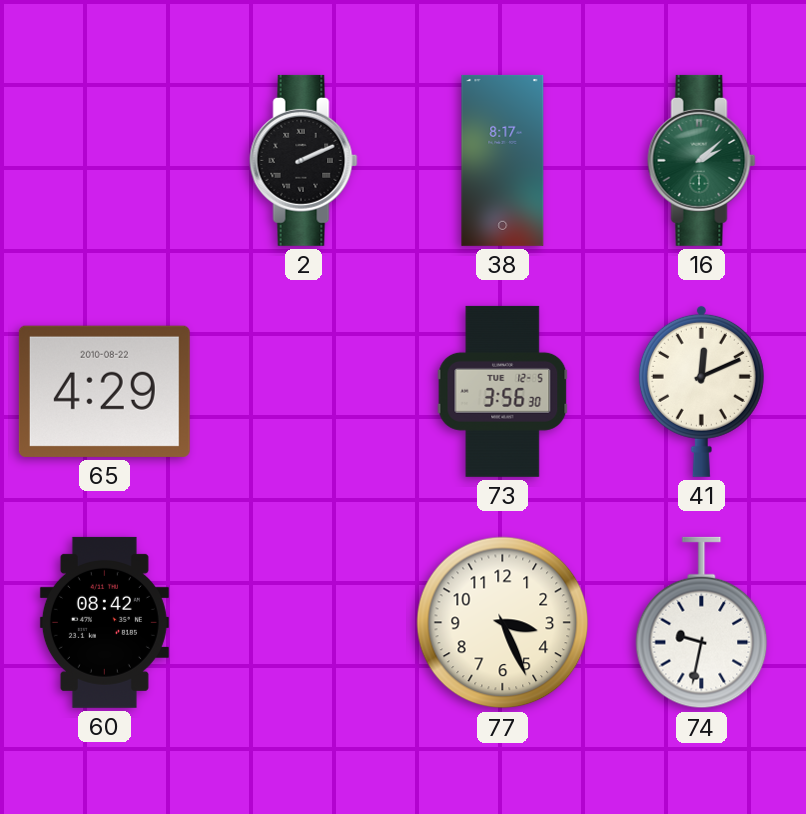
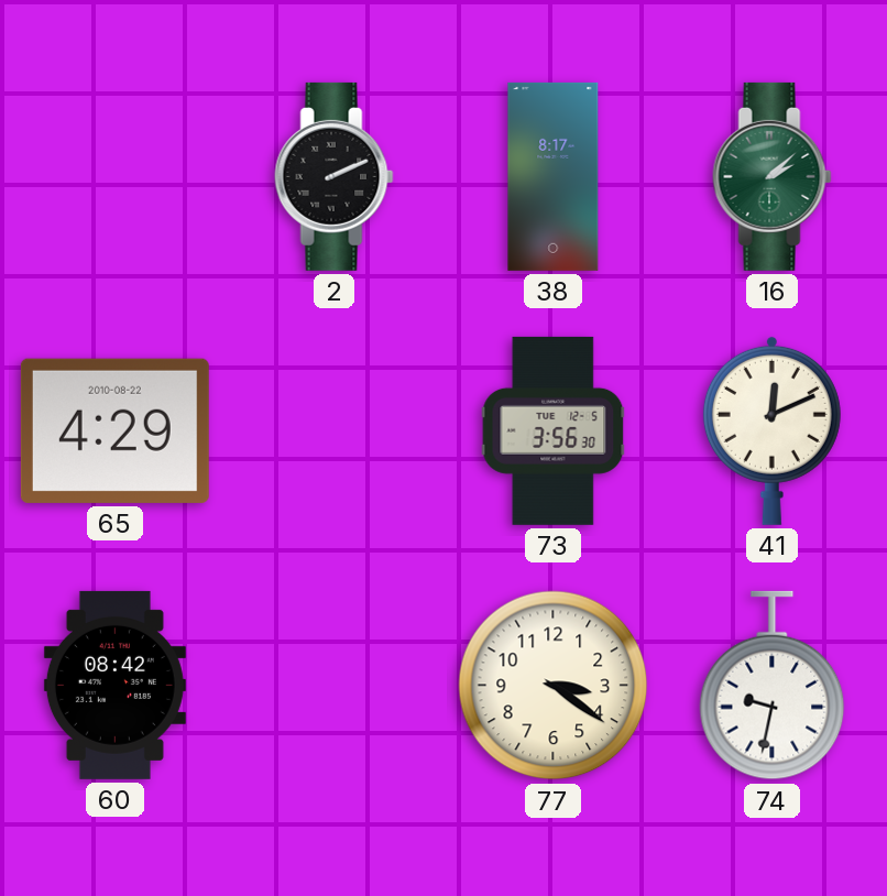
77: 3:26 -> 3:21 (554, 686)
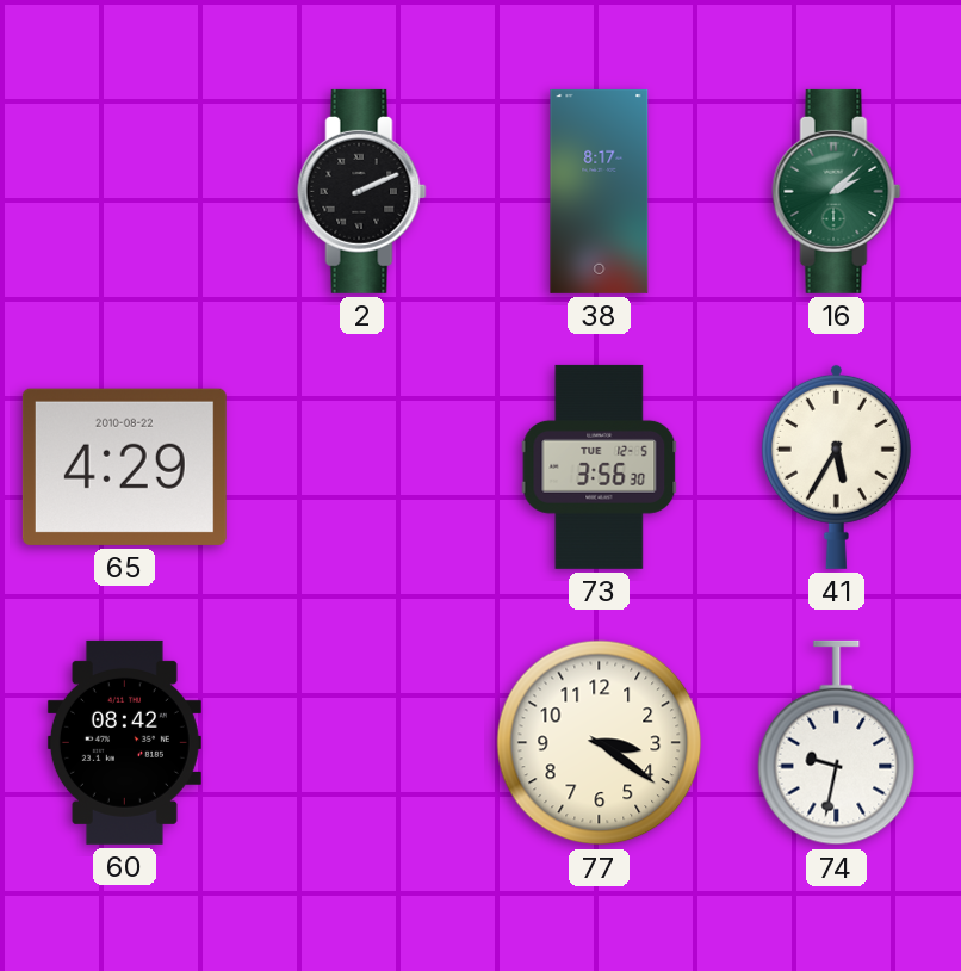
41: 12:11 -> 5:35 (836, 466)
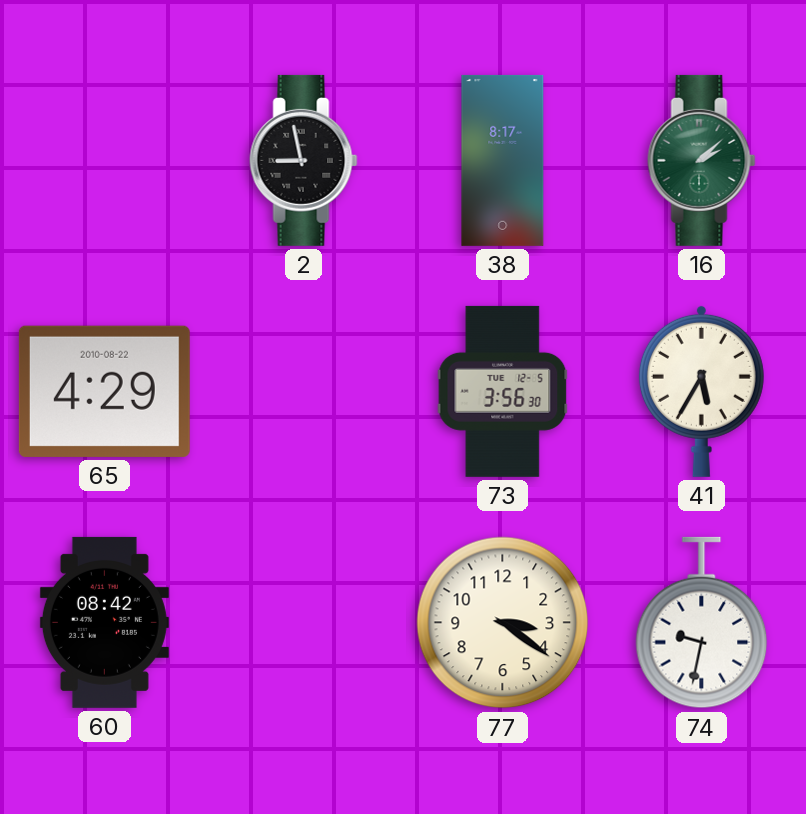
2: 2:11 -> 8:58 (304, 160)
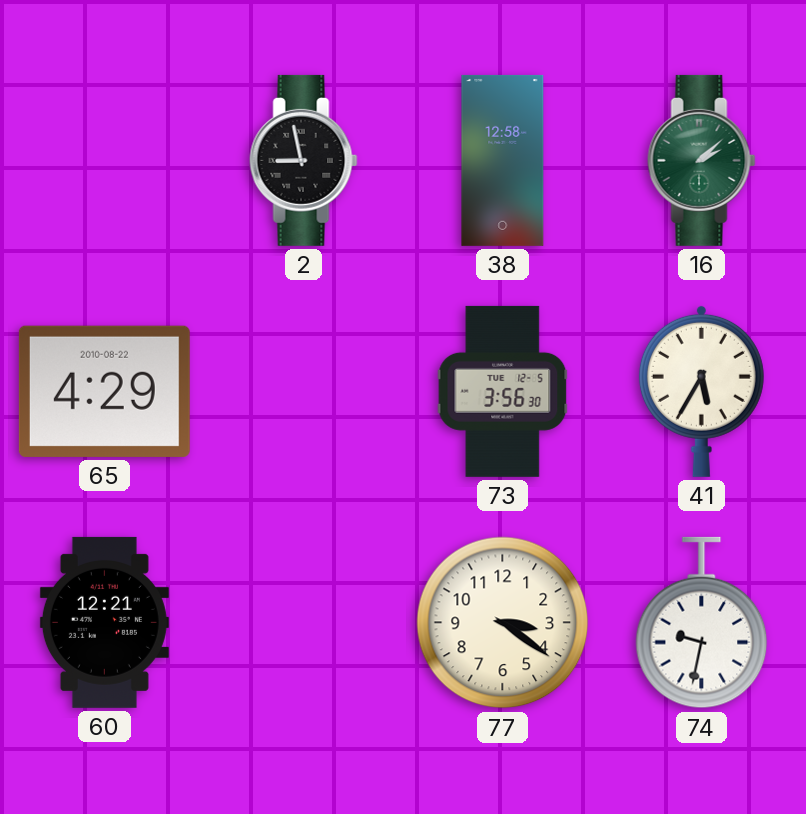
38: 8:17 -> 12:58 (503, 160)
60: 08:42 -> 12:21 (104, 622)
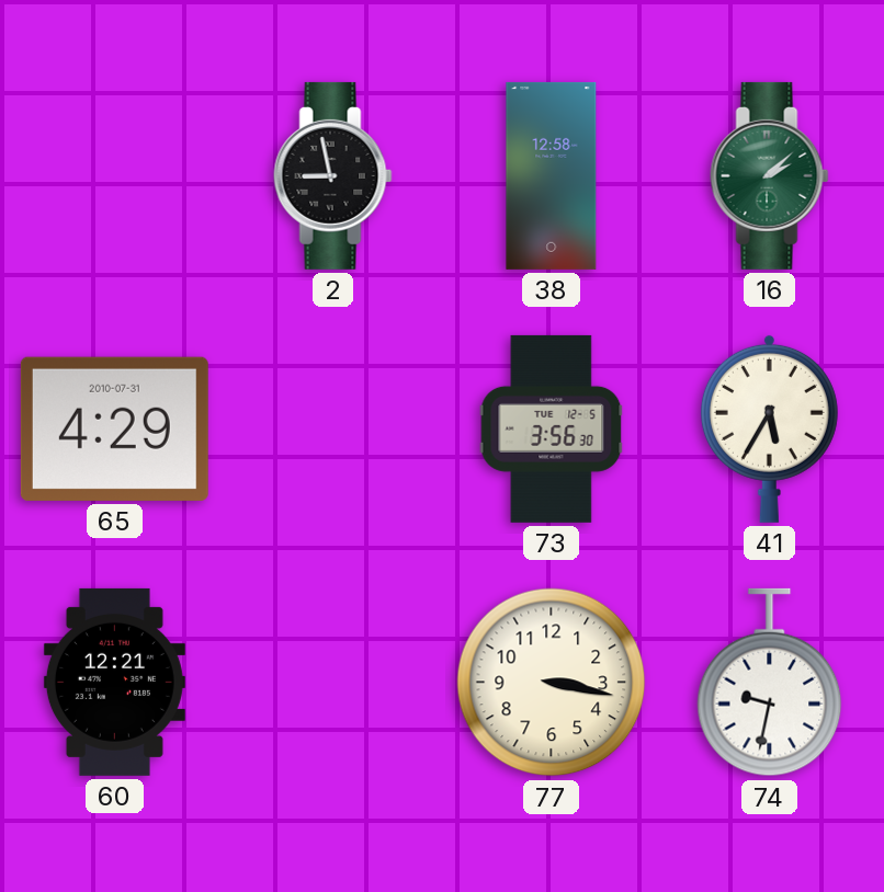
65 date: 2010-08-22 -> 2010-07-31 (114, 428)
77: 3:21 -> 3:17 (552, 683)
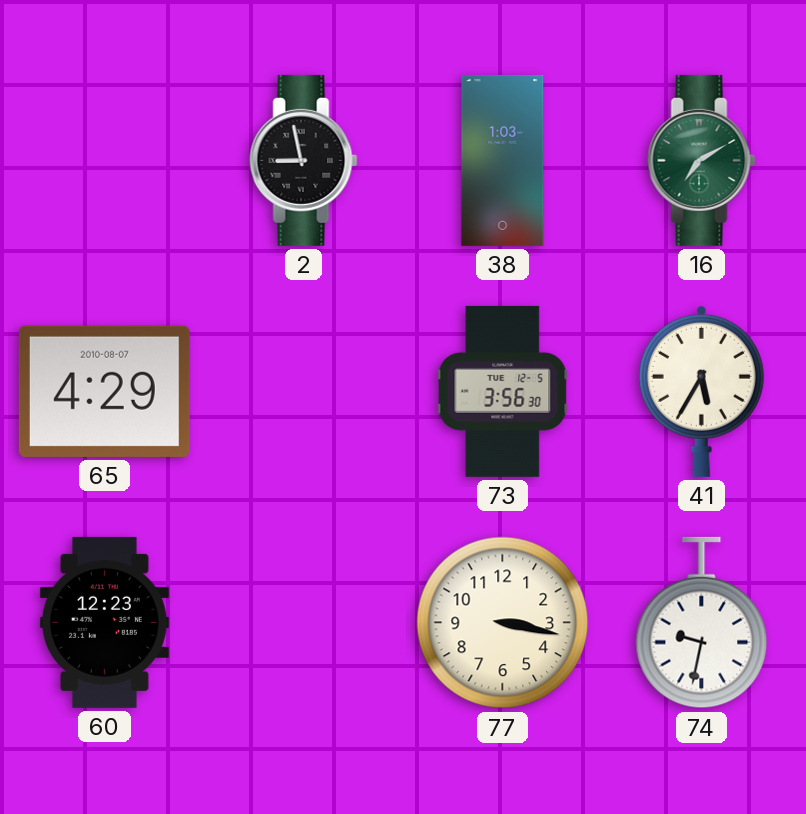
38: 12:58 -> 1:03 (503, 160)
16: 2:08 -> 7:10 (702, 160)
65 date: 2010-07-31 -> 2010-08-07 (104, 391)
60: 12:21 -> 12:23 (104, 622)
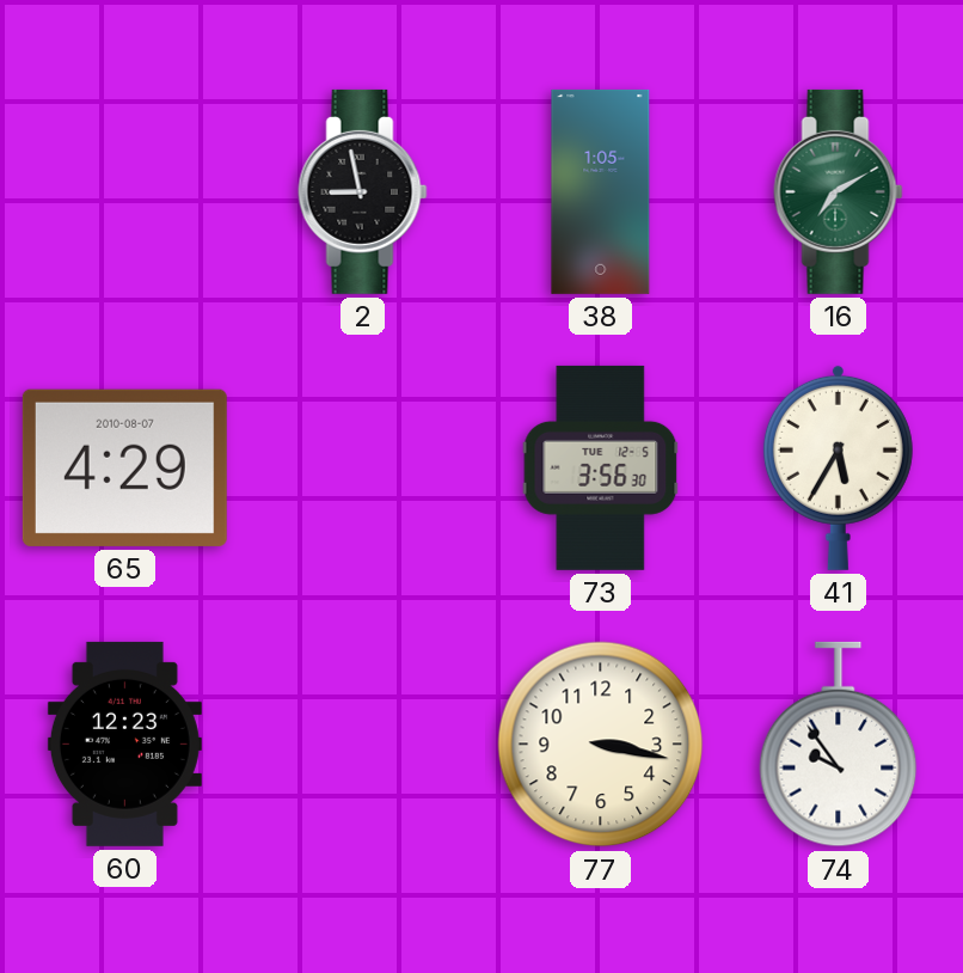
38: 1:03 -> 1:05 (601, 191)
74: 9:32 -> 9:54 (839, 745)
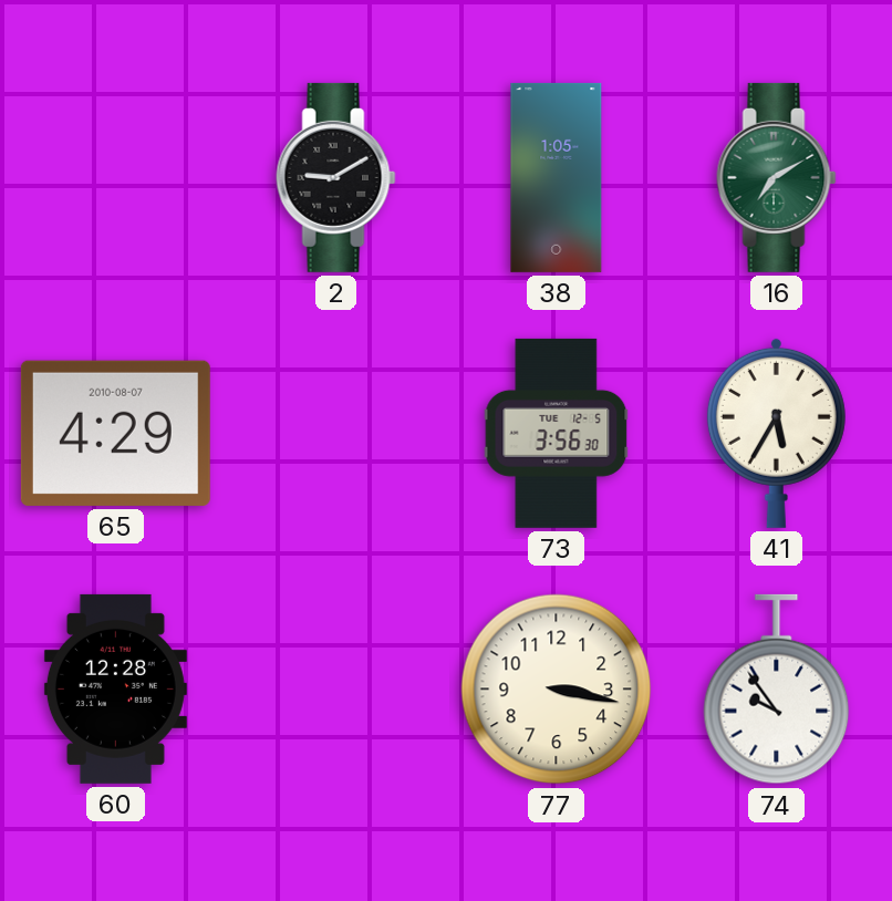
2: 8:58 -> 9:10 (336, 177)
60: 12:23 -> 12:28 (115, 688)
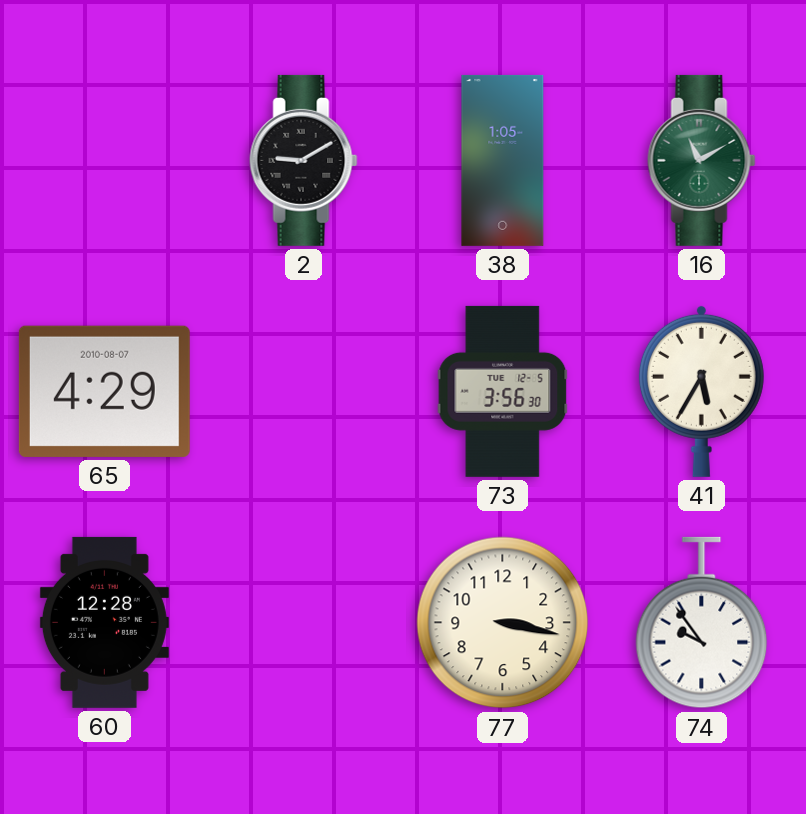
16: 7:10 -> 11:10 (702, 160)
